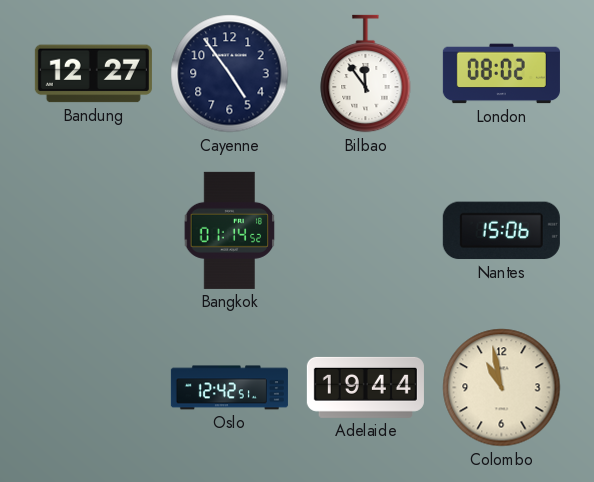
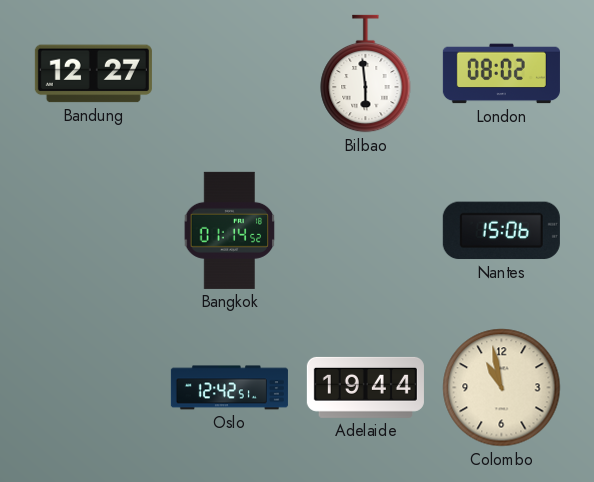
Cayenne: 4:54 -> none (230, 74)
Bilbao: 11:54 -> 5:59 (366, 74)
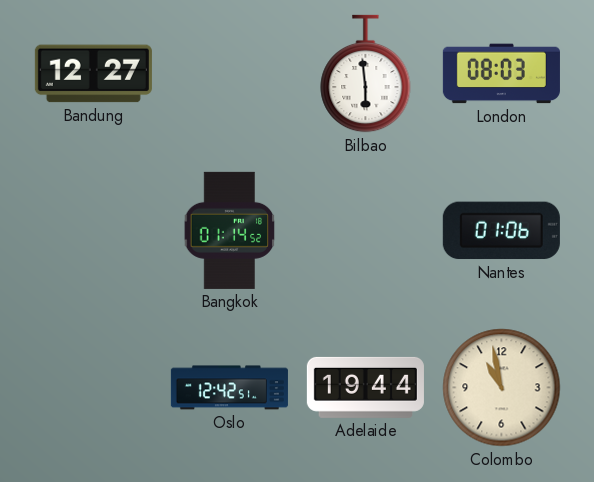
London: 08:02 -> 08:03 (501, 74)
Nantes: 15:06 -> 01:06 (501, 231)
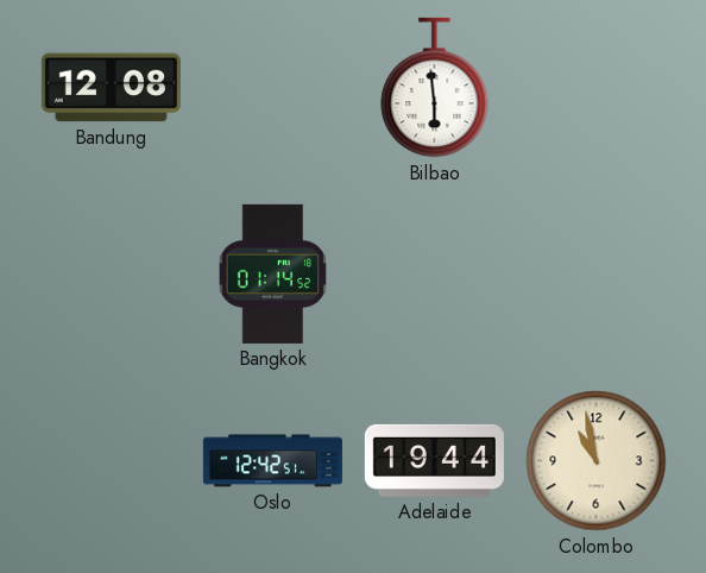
Bandung: 12:27 -> 12:08 (111, 88)
London: 08:03 -> none (501, 74)
Nantes: 01:06 -> none (501, 231)
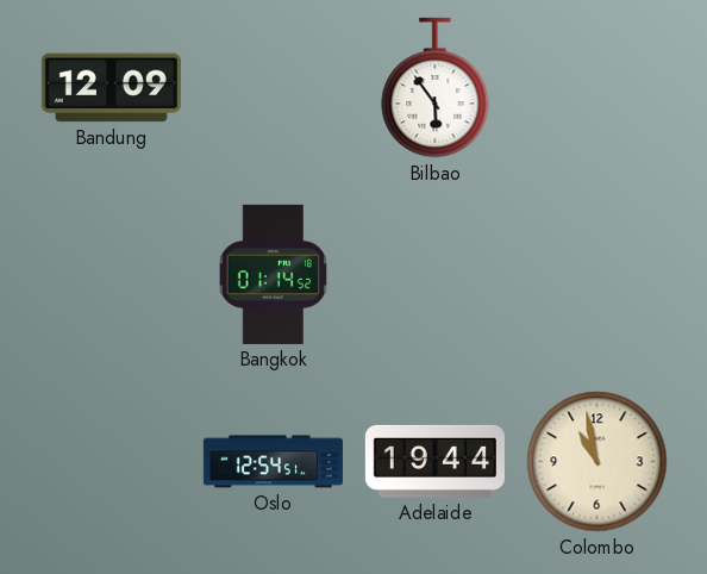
Bandung: 12:08 -> 12:09 (111, 88)
Bilbao: 5:59 -> 5:54 (436, 88)
Oslo: 12:42 -> 12:54 (273, 462)
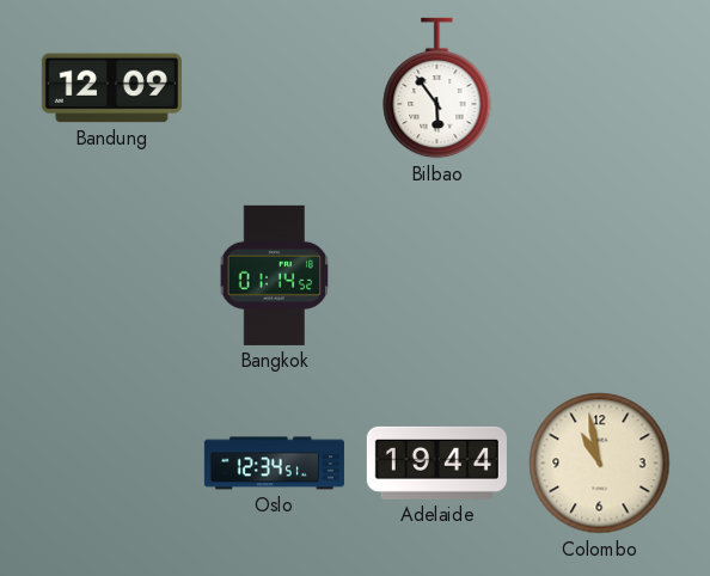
Oslo: 12:54 -> 12:34 (274, 464)
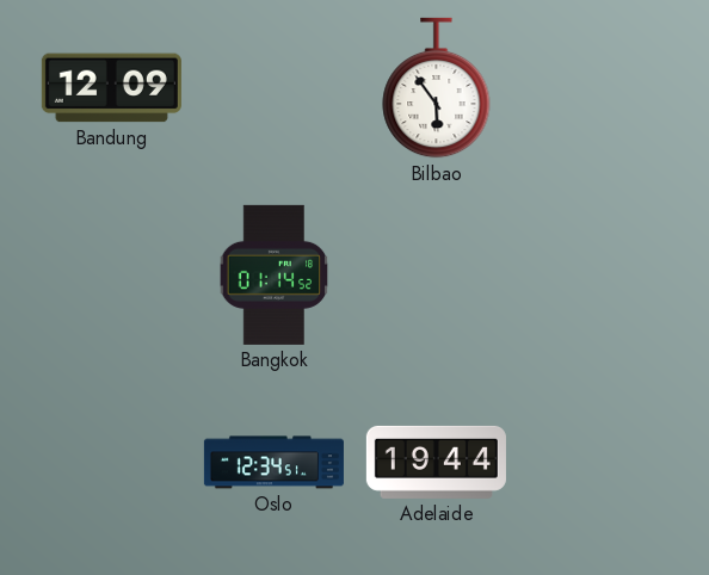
Colombo: 10:58 -> none (600, 464)
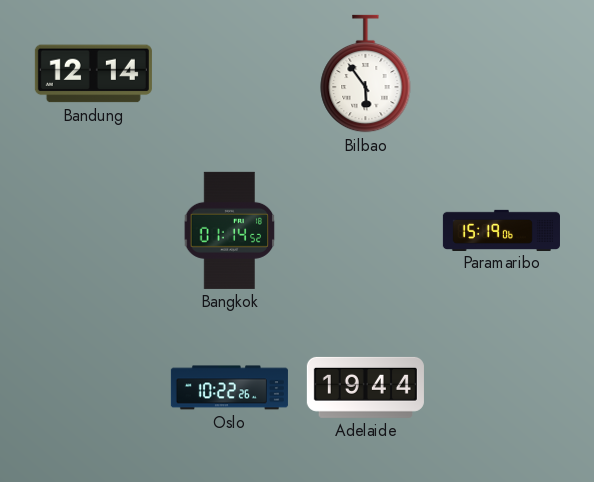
Bandung: 12:09 -> 12:14 (93, 74)
Paramaribo: none -> 15:19 (501, 230)
Oslo: 12:34 -> 10:22 (229, 388)
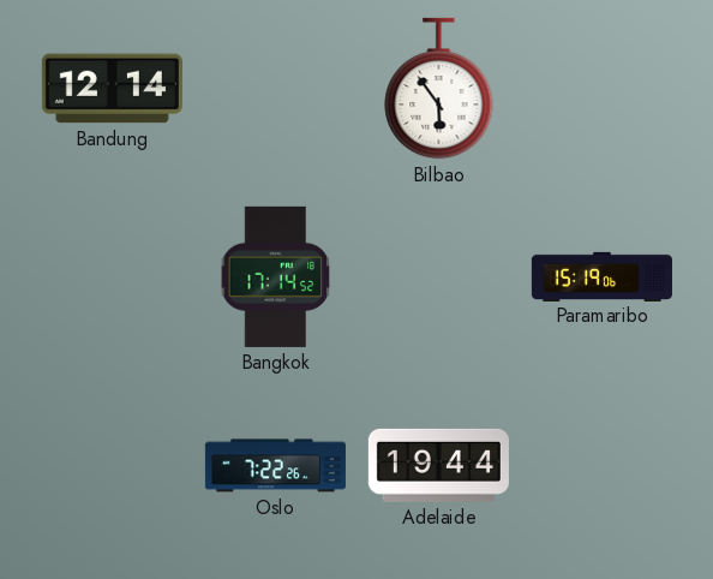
Bangkok: 01:14 -> 17:14 (276, 276)
Oslo: 10:22 -> 7:22 (275, 466)
